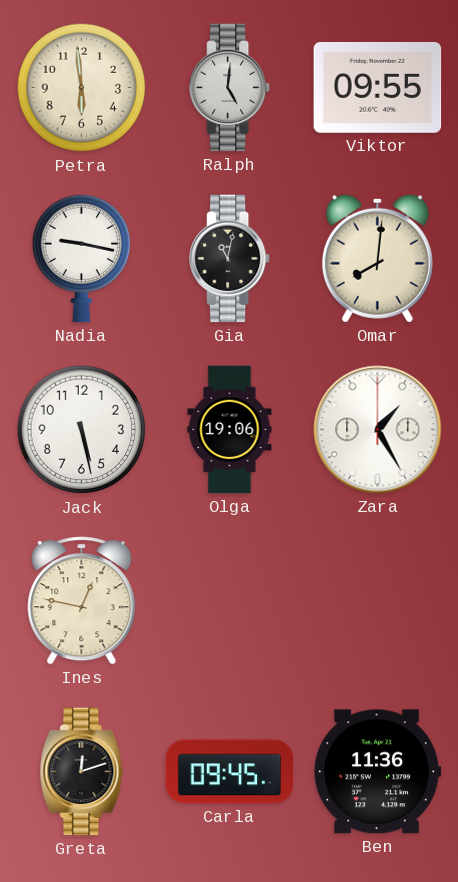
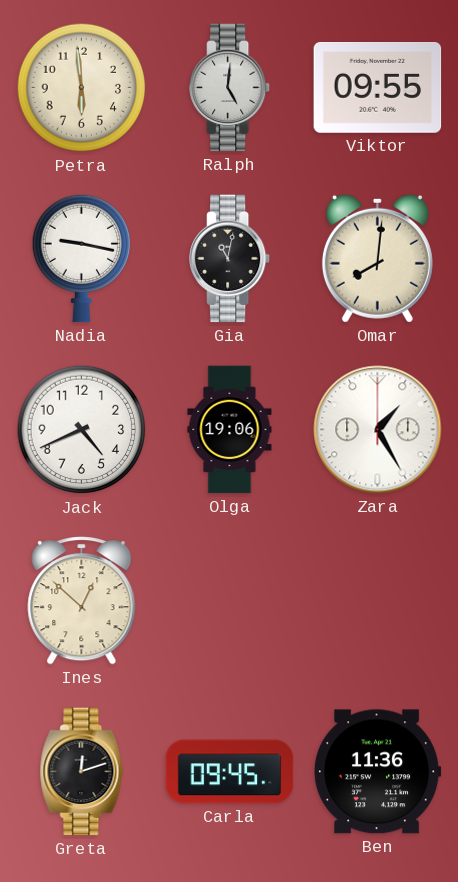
Jack: 5:28 -> 4:41 (82, 430)
Ines: 12:47 -> 12:52 (82, 601)
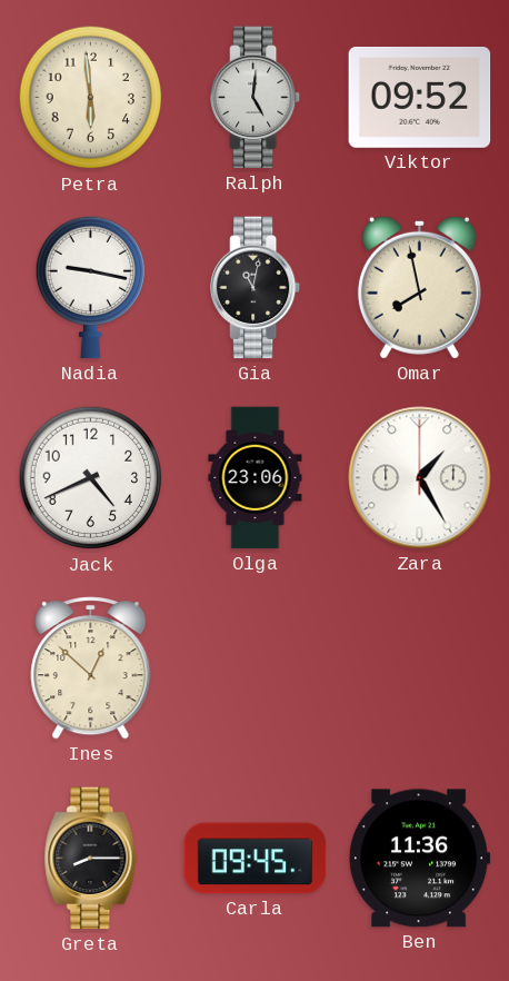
Viktor: 09:55 -> 09:52 (420, 98)
Omar: 8:01 -> 7:58 (419, 287)
Olga: 19:06 -> 23:06 (256, 478)
Greta: 12:12 -> 8:15 (91, 859)
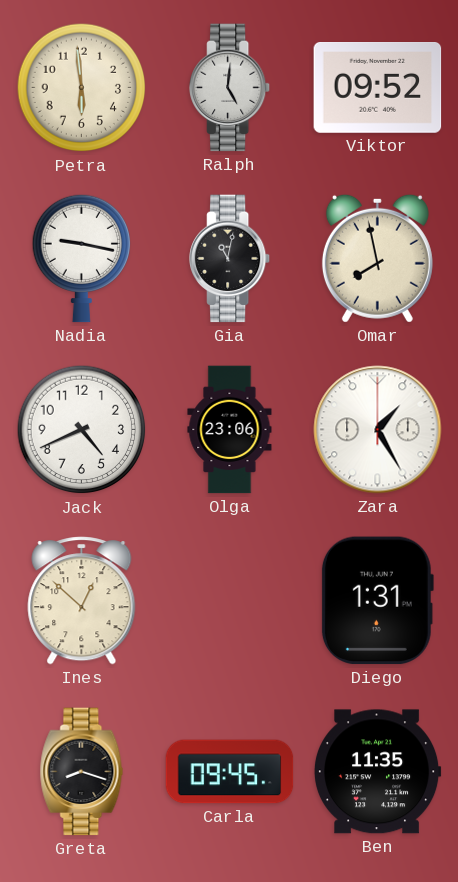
Diego: none -> 1:31 (377, 601)
Greta: 8:15 -> 8:18 (82, 772)
Ben: 11:36 -> 11:35 (377, 772)
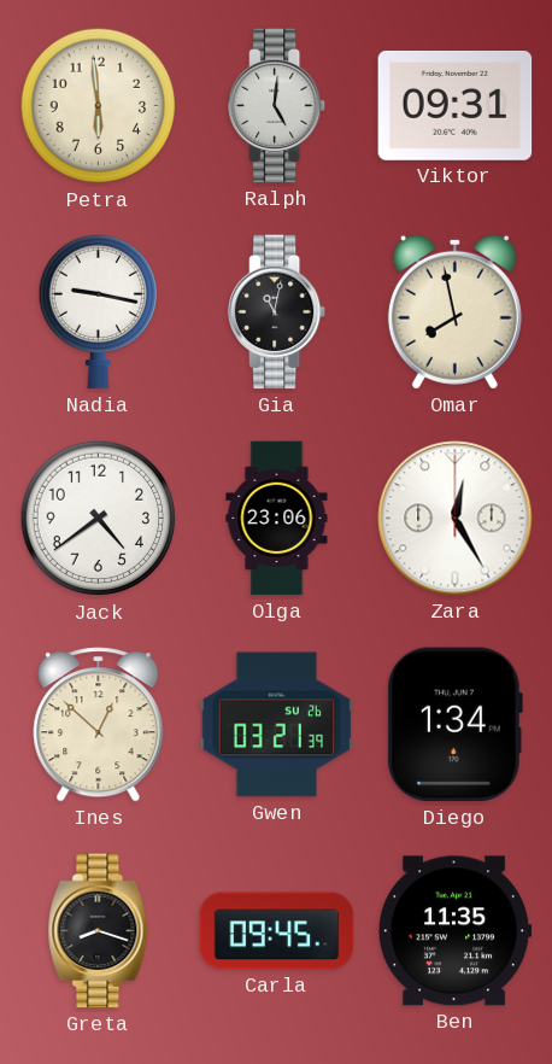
Viktor: 09:52 -> 09:31 (456, 106)
Jack: 4:41 -> 4:39 (99, 519)
Zara: 1:25 -> 12:25 (456, 519)
Gwen: none -> 03:21 (277, 725)
Diego: 1:31 -> 1:34 (454, 725)
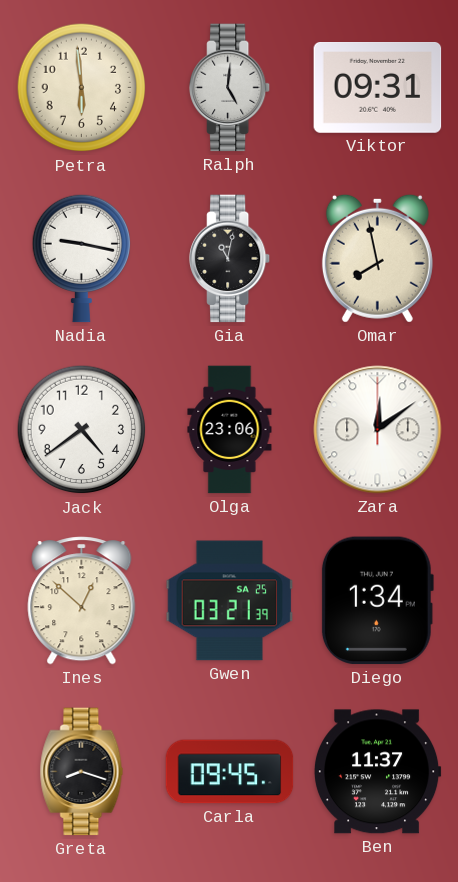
Zara: 12:25 -> 12:09 (378, 430)
Gwen date: SU 26 -> SA 25 (230, 601)
Ben: 11:35 -> 11:37 (377, 772)
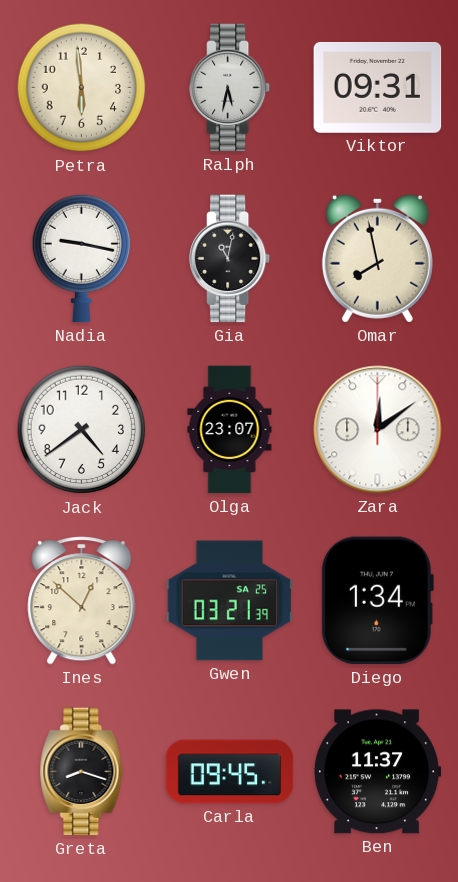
Ralph: 5:01 -> 5:32 (231, 88)
Olga: 23:06 -> 23:07 (230, 430)
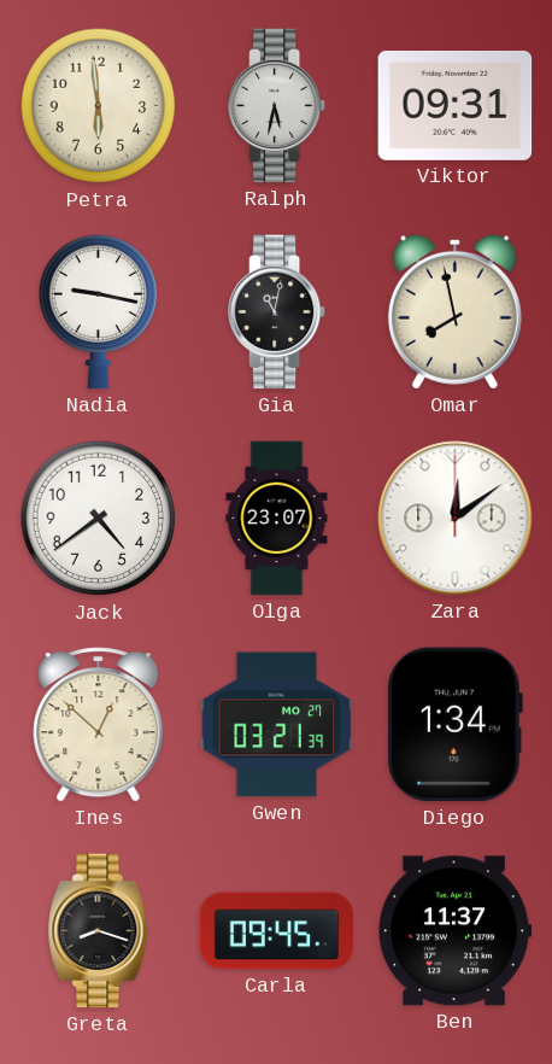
Gwen date: SA 25 -> MO 27 (277, 725)
